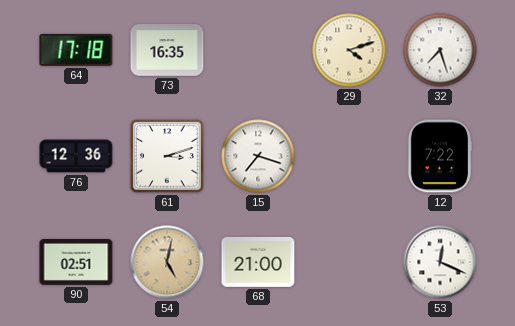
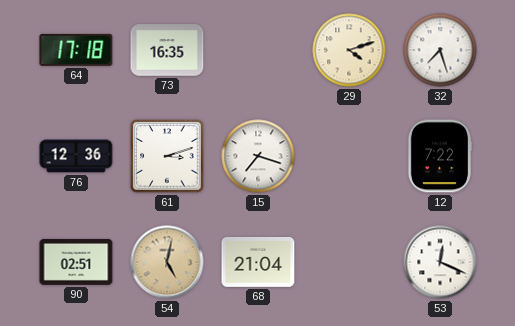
68: 21:00 -> 21:04 (258, 262)
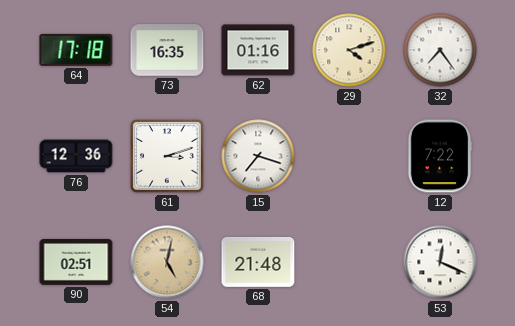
62: none -> 01:16 (258, 50)
32: 7:27 -> 7:24 (440, 50)
68: 21:04 -> 21:48 (258, 262)
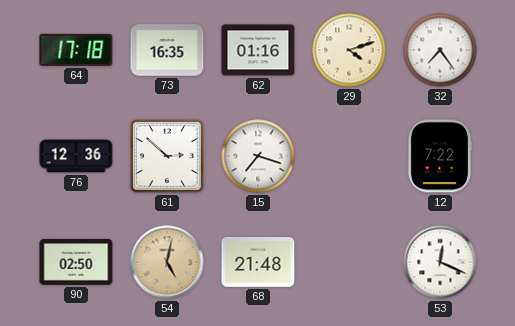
61: 3:12 -> 2:52 (167, 156)
90: 02:51 -> 02:50 (76, 262)
